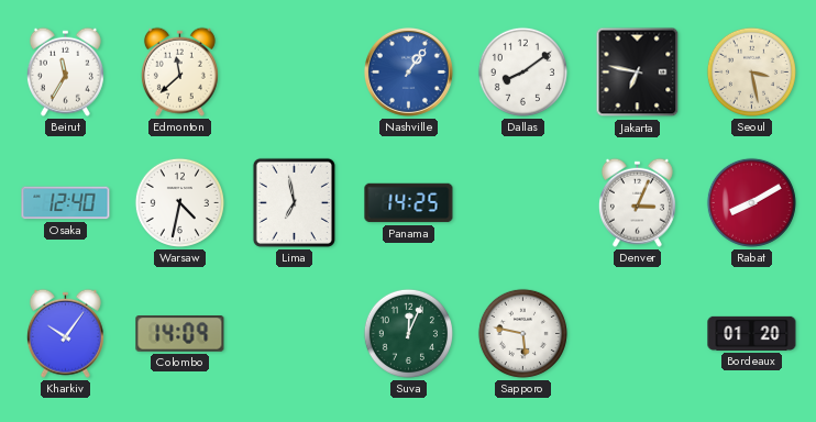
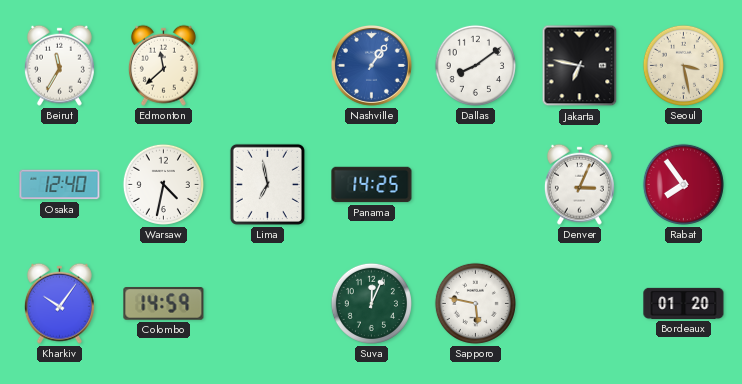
Rabat: 8:10 -> 7:54 (683, 184)
Colombo: 14:09 -> 14:59 (164, 304)
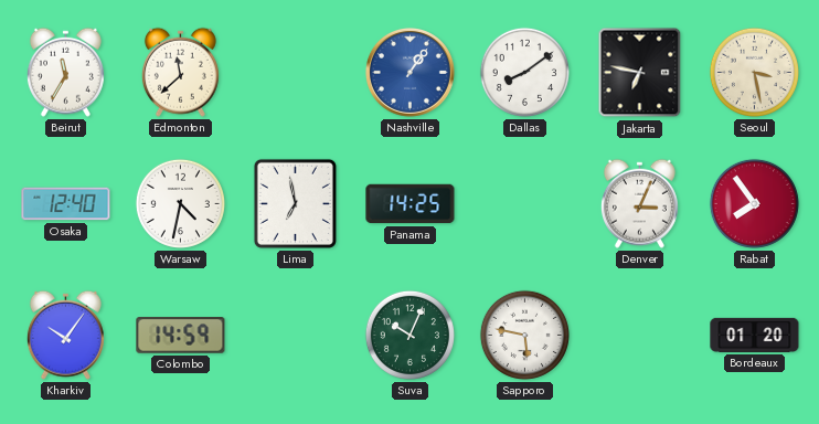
Suva: 12:04 -> 10:04 (410, 335)
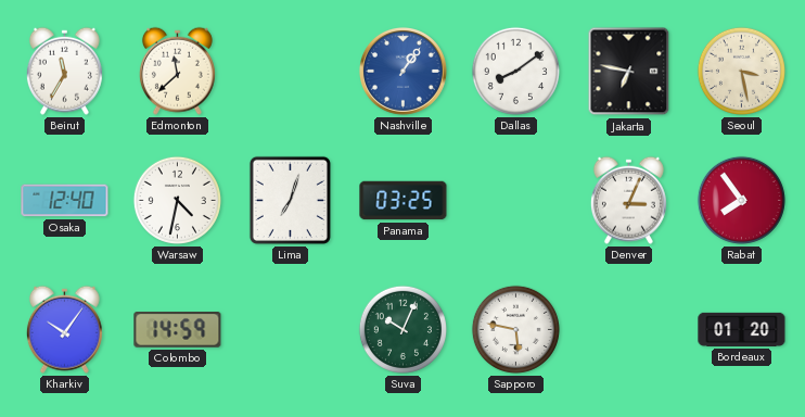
Lima: 6:58 -> 7:03 (290, 200)
Panama: 14:25 -> 03:25 (404, 201)
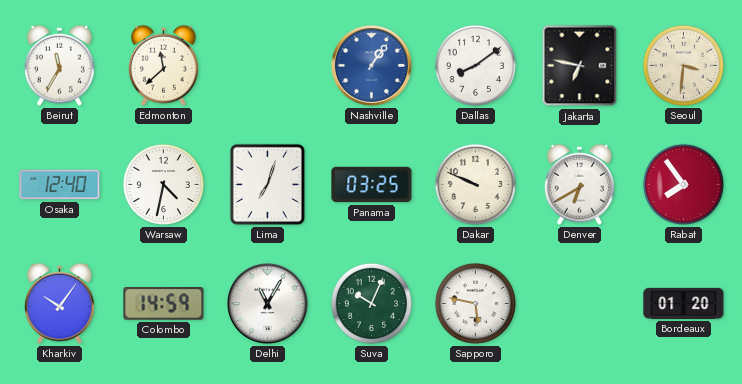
Seoul: 3:28 -> 3:31 (683, 65)
Dakar: none -> 9:49 (475, 184)
Denver: 3:04 -> 6:40 (579, 184)
Delhi: none -> 11:05 (267, 303)
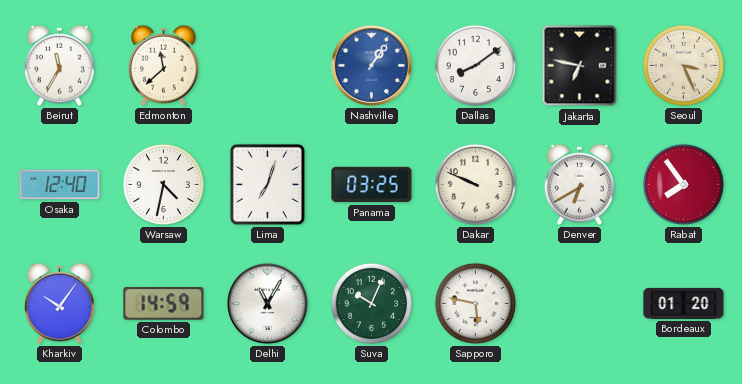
Seoul: 3:31 -> 3:26 (683, 65)
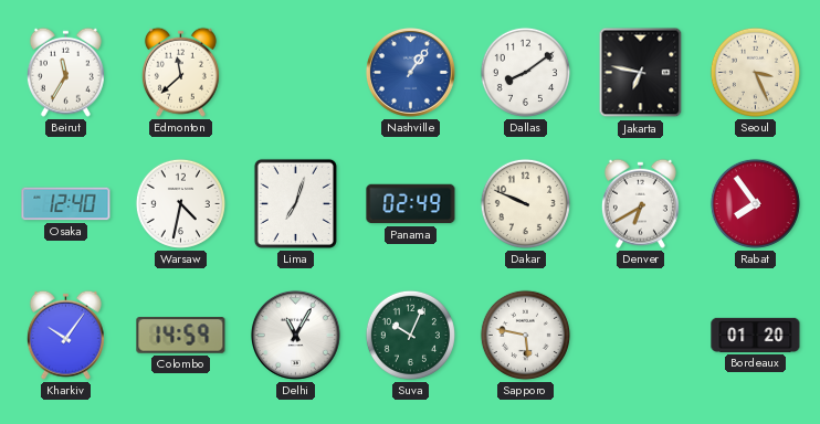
Panama: 03:25 -> 02:49 (411, 204)
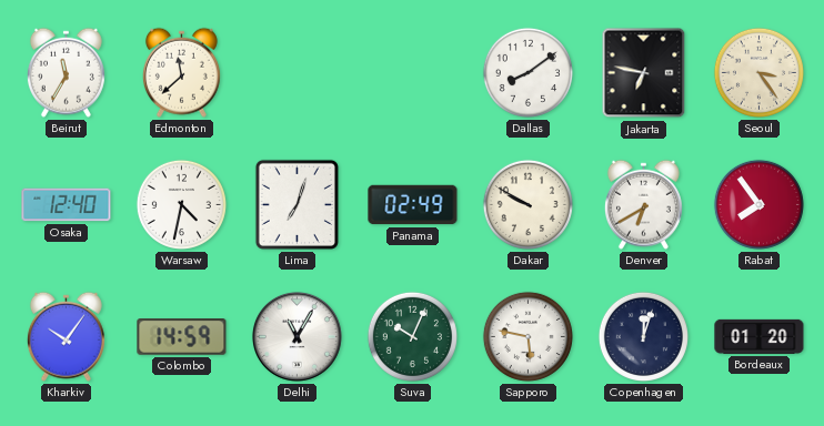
Nashville: 1:06 -> none (410, 72)
Seoul: 3:26 -> 3:24 (758, 72)
Dakar: 9:49 -> 9:50 (527, 204)
Copenhagen: none -> 12:03 (643, 336)
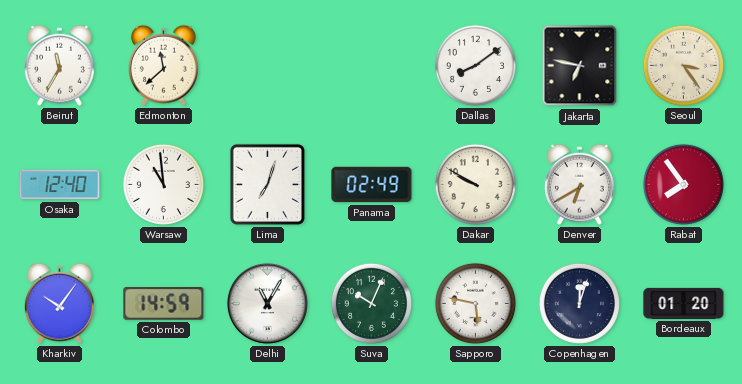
Warsaw: 4:32 -> 10:59 (163, 184)
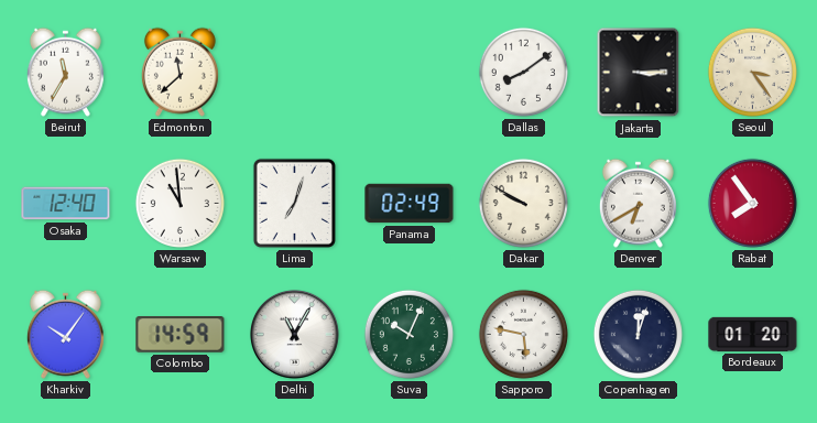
Jakarta: 6:47 -> 3:15 (639, 73)
